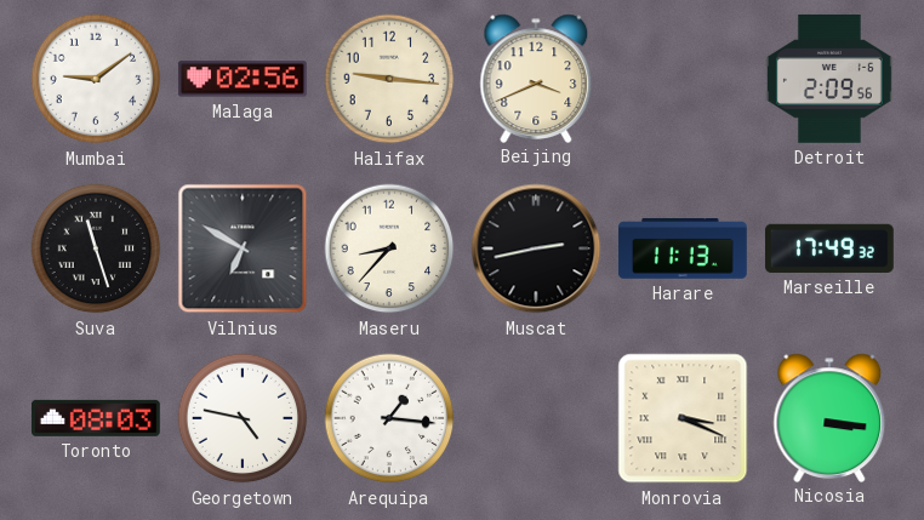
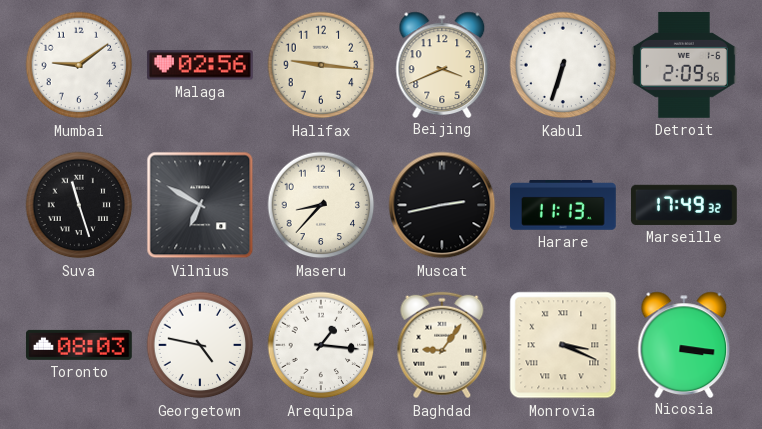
Kabul: none -> 6:33 (563, 65)
Baghdad: none -> 9:06 (442, 345)
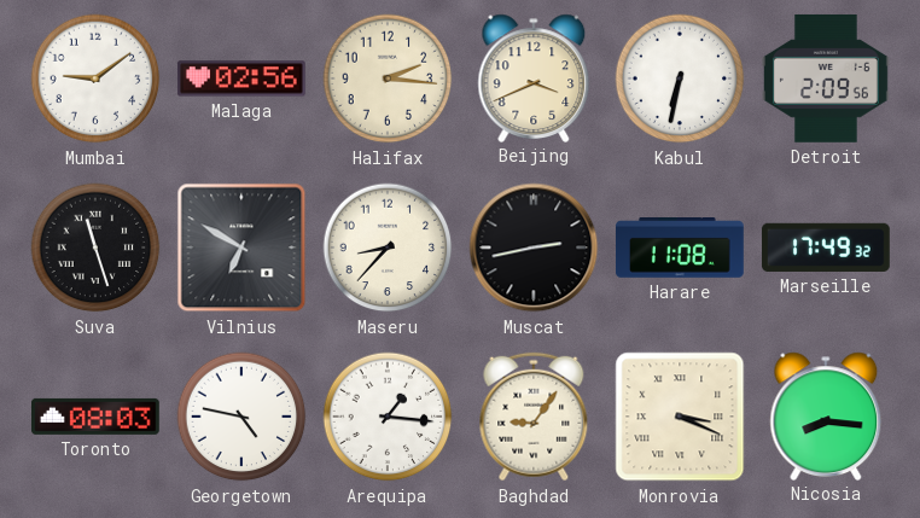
Halifax: 9:16 -> 2:16 (388, 78)
Kabul: 6:33 -> 6:32 (680, 78)
Harare: 11:13 -> 11:08 (680, 249)
Nicosia: 3:16 -> 8:16 (826, 415)
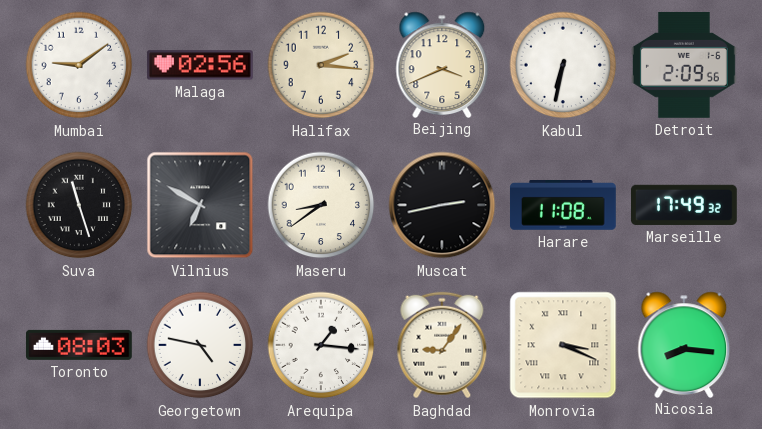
Maseru: 8:37 -> 8:39 (321, 205)
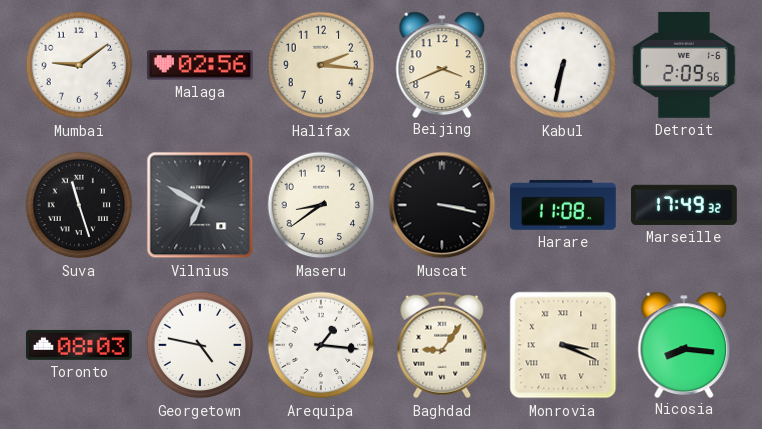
Muscat: 2:43 -> 3:17 (442, 205)
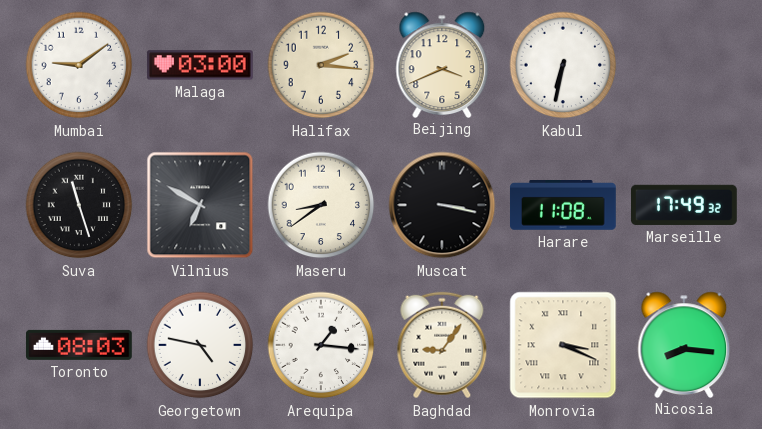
Malaga: 02:56 -> 03:00 (200, 65)
Detroit: 2:09 -> none (684, 65)
